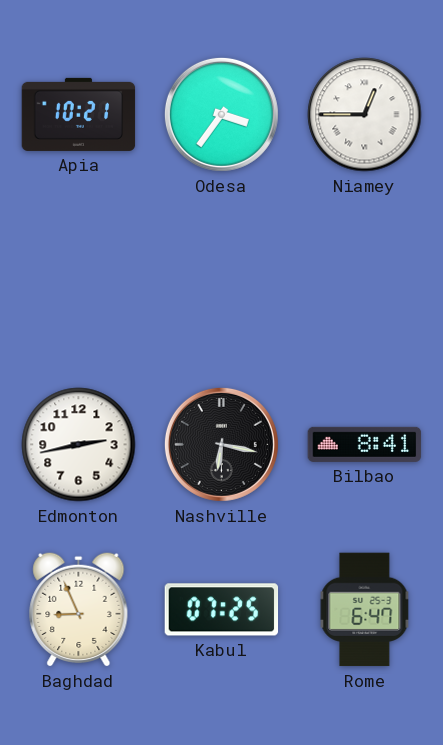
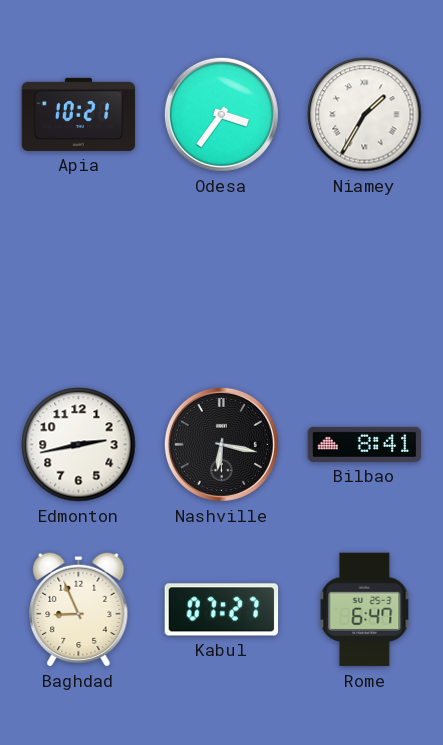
Niamey: 12:45 -> 1:35 (365, 115)
Kabul: 07:25 -> 07:27 (222, 610)
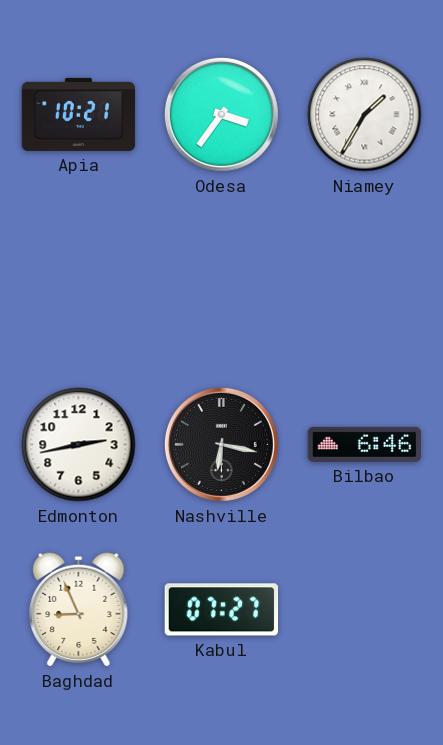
Bilbao: 8:41 -> 6:46 (365, 444)
Rome: 6:47 -> none (365, 610)
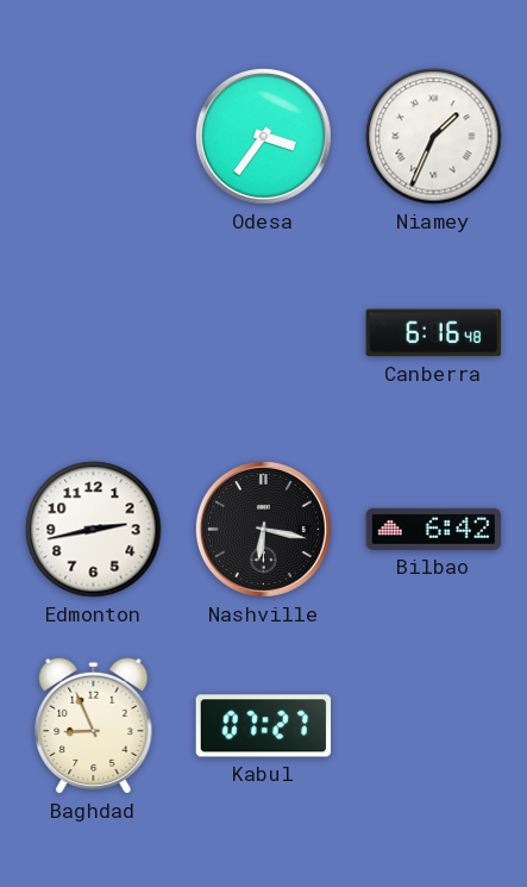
Apia: 10:21 -> none (79, 114)
Niamey: 1:35 -> 1:34 (434, 137)
Canberra: none -> 6:16 (434, 333)
Bilbao: 6:46 -> 6:42 (434, 529)
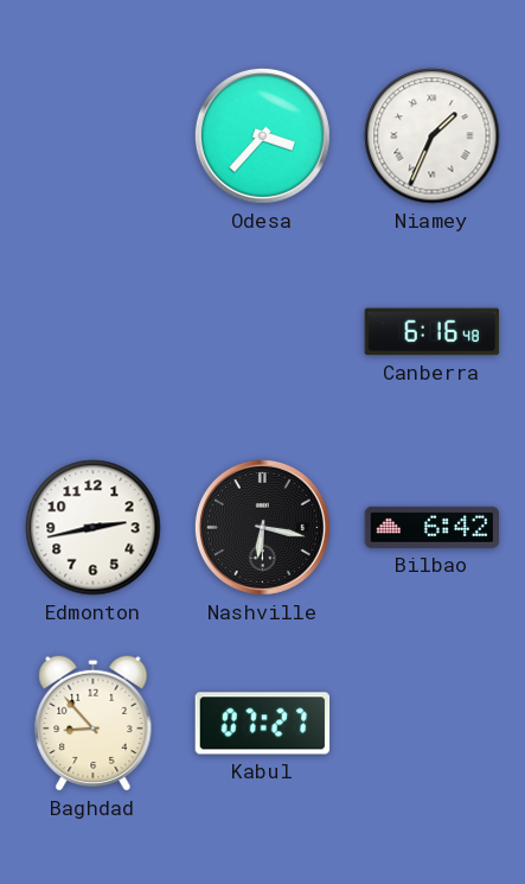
Odesa: 3:36 -> 3:37 (262, 135)
Baghdad: 8:56 -> 8:53 (94, 723)
